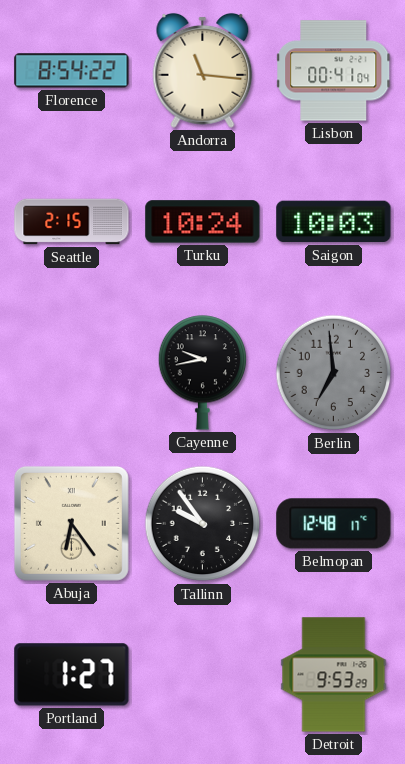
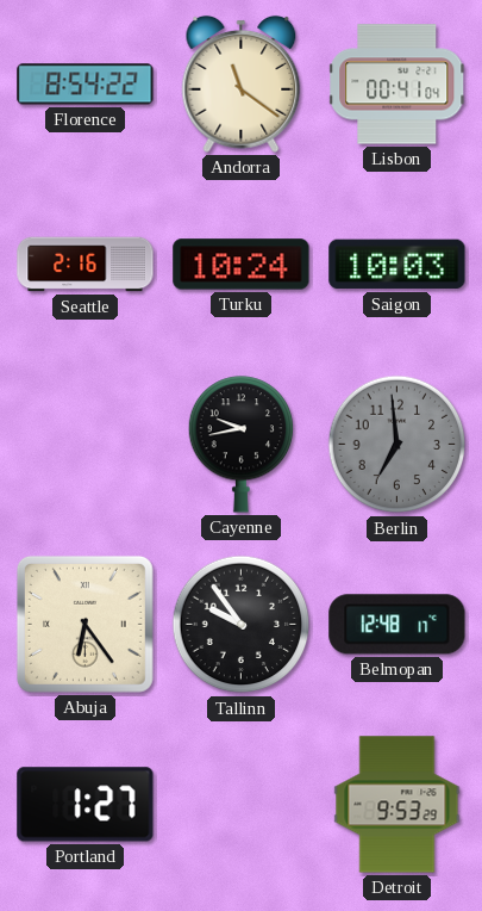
Andorra: 11:16 -> 11:21 (242, 83)
Seattle: 2:15 -> 2:16 (86, 265)
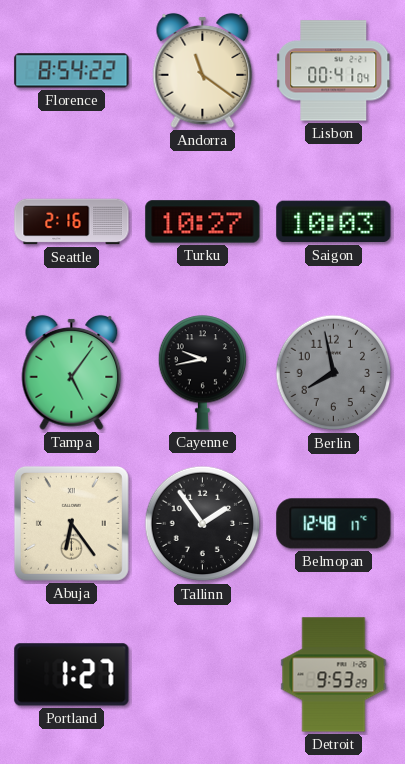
Turku: 10:24 -> 10:27 (203, 222)
Tampa: none -> 5:06 (72, 372)
Berlin: 6:59 -> 7:58 (334, 373)
Tallinn: 9:54 -> 1:54 (203, 524)
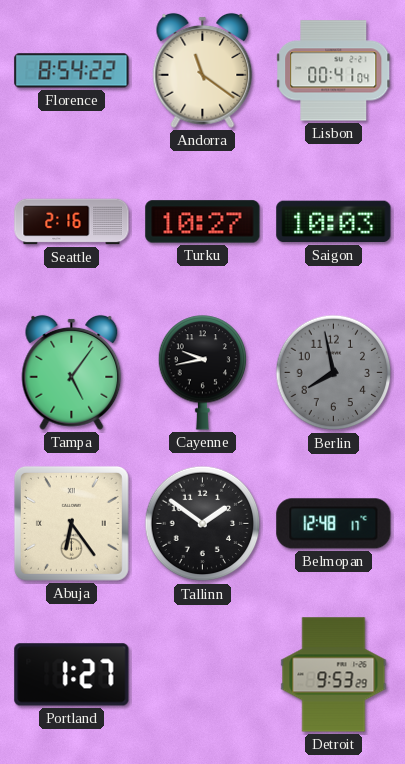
Tallinn: 1:54 -> 1:51 (203, 524)
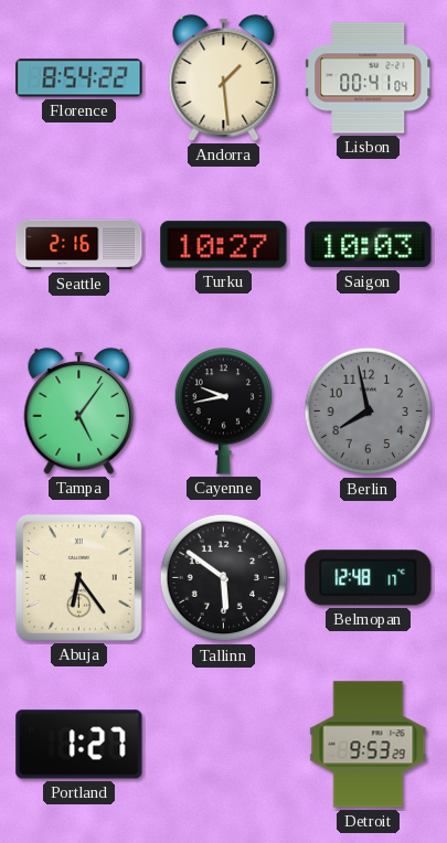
Andorra: 11:21 -> 1:29 (224, 77)
Tallinn: 1:51 -> 5:51 (224, 578)
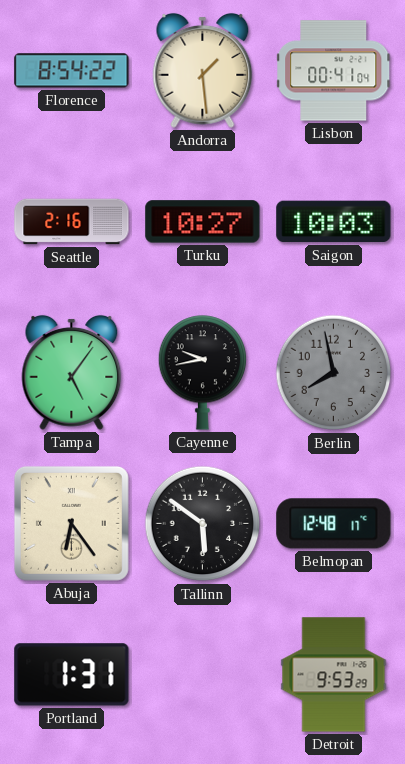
Portland: 1:27 -> 1:31 (72, 675)
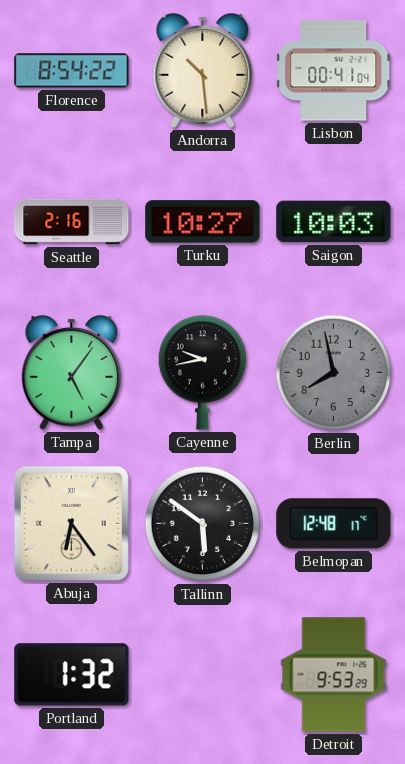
Andorra: 1:29 -> 10:29 (203, 70)
Portland: 1:31 -> 1:32 (72, 675)
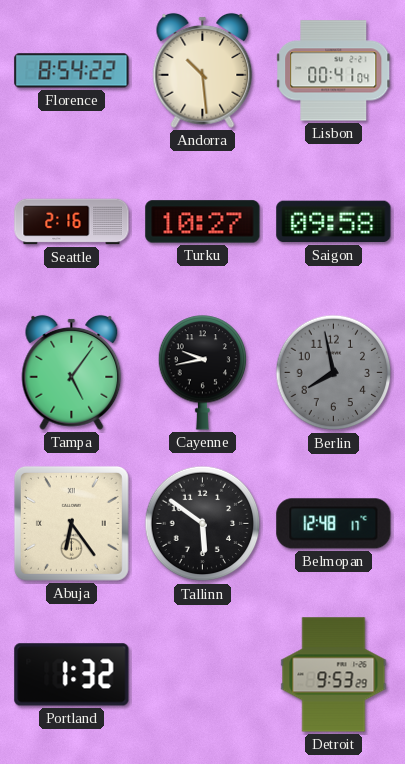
Saigon: 10:03 -> 09:58 (334, 222)
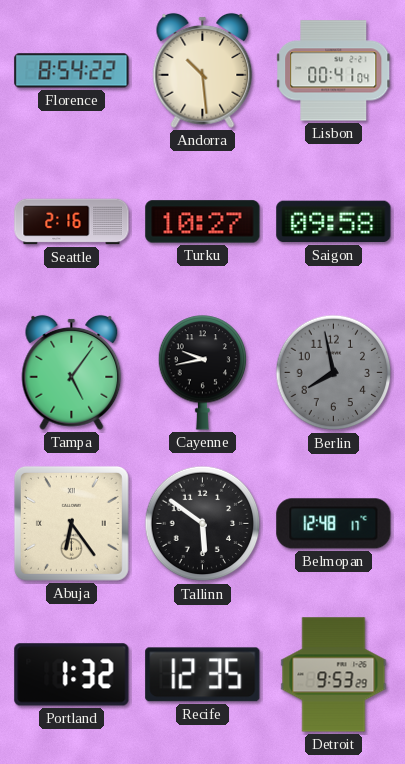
Recife: none -> 12:35 (203, 675)
